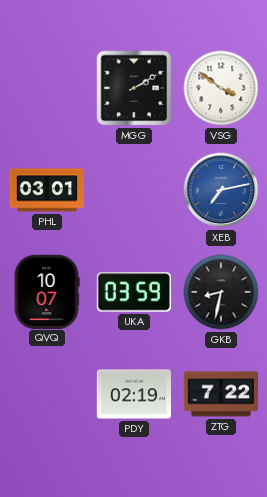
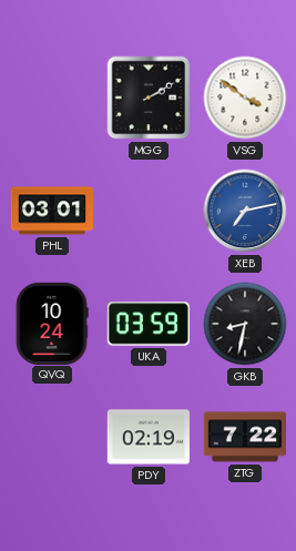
QVQ: 10:07 -> 10:24 (52, 323)
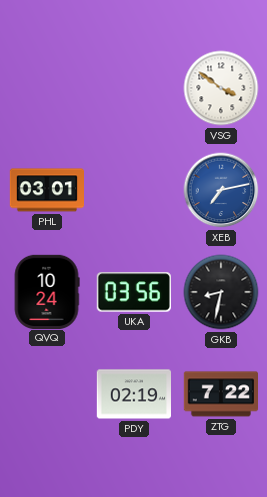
MGG: 2:10 -> none (149, 98)
UKA: 03:59 -> 03:56 (134, 292)
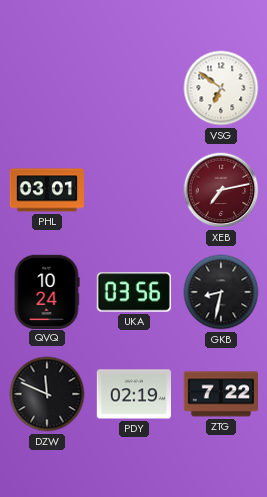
VSG: 3:51 -> 6:51 (221, 88)
XEB dial: blue -> burgundy (221, 190)
DZW: none -> 11:49 (47, 394)
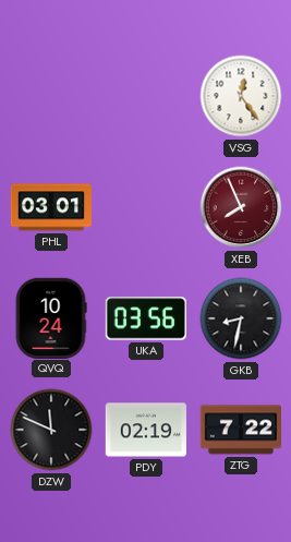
VSG: 6:51 -> 12:24 (241, 96)
XEB: 7:13 -> 7:56 (241, 207)
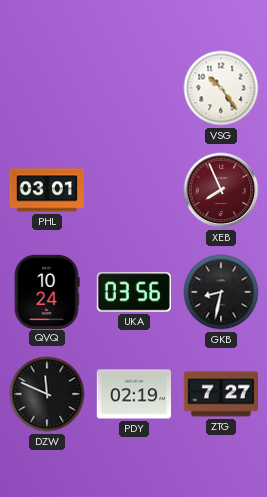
VSG: 12:24 -> 10:24 (221, 88)
ZTG: 7:22 -> 7:27 (220, 394)
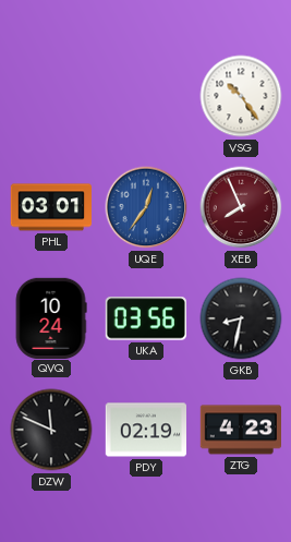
UQE: none -> 12:36 (146, 207)
ZTG: 7:27 -> 4:23 (240, 430)
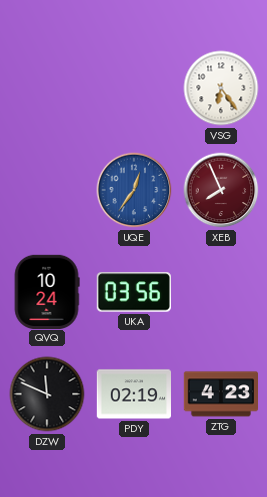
VSG: 10:24 -> 6:24 (221, 88)
PHL: 03:01 -> none (50, 207)
GKB: 8:32 -> none (241, 318)
